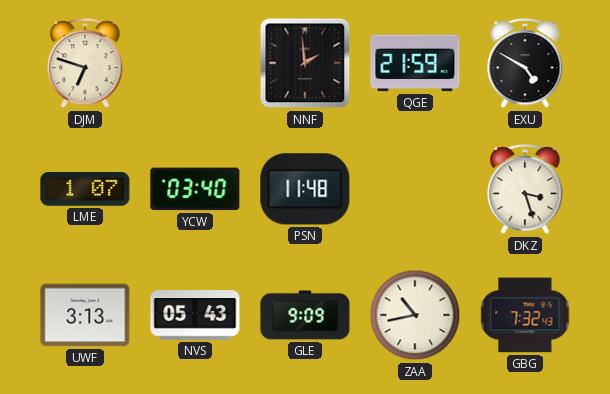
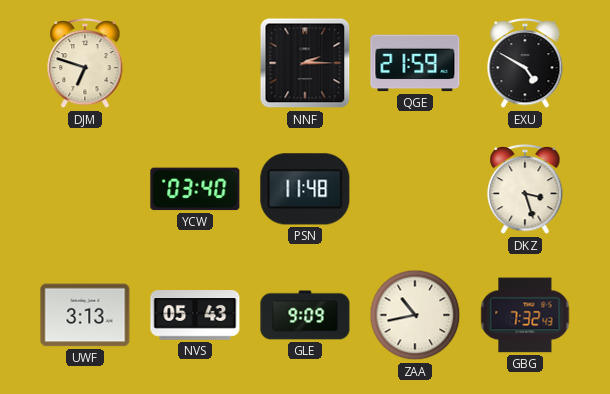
NNF: 1:59 -> 2:15 (305, 63)
LME: 1:07 -> none (85, 190)
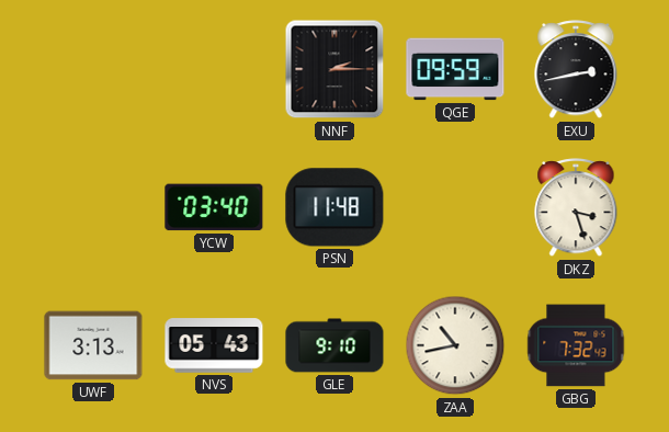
DJM: 6:48 -> none (85, 64)
QGE: 21:59 -> 09:59 (455, 69)
EXU: 4:50 -> 2:43 (576, 70)
GLE: 9:09 -> 9:10 (334, 345)
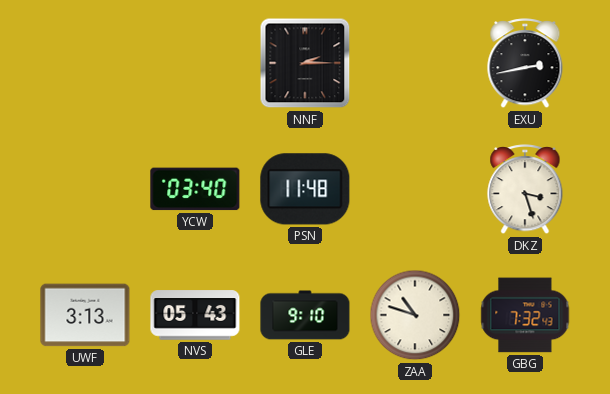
QGE: 09:59 -> none (455, 69)
ZAA: 10:43 -> 10:48 (415, 315)
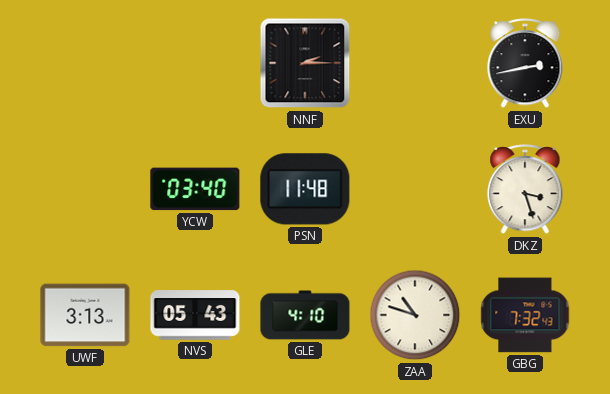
GLE: 9:10 -> 4:10 (305, 315)
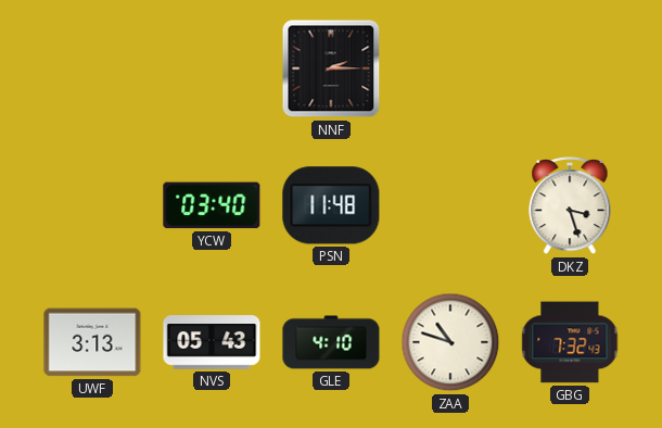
EXU: 2:43 -> none (525, 64)
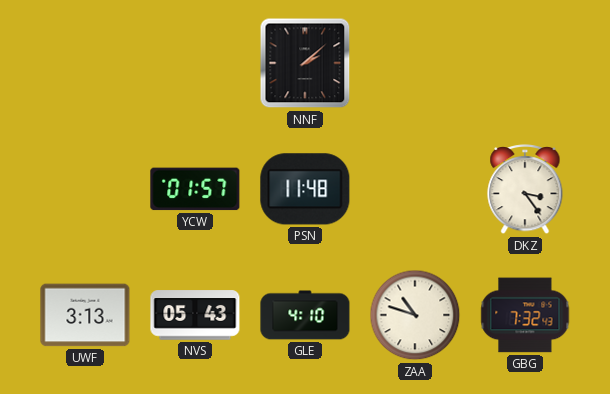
NNF: 2:15 -> 2:08 (305, 63)
YCW: 03:40 -> 01:57 (195, 189)
DKZ: 3:27 -> 3:24 (525, 190)
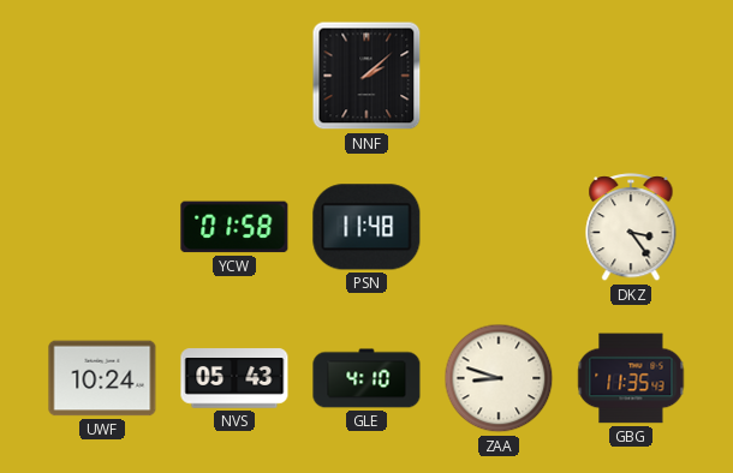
YCW: 01:57 -> 01:58 (234, 227)
UWF: 3:13 -> 10:24 (102, 378)
ZAA: 10:48 -> 8:48 (499, 378)
GBG: 7:32 -> 11:35 (631, 378)
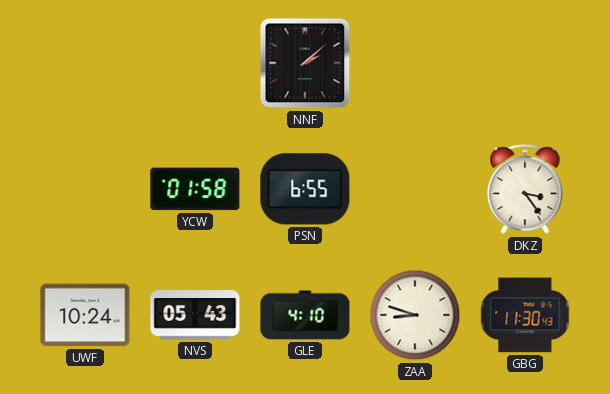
PSN: 11:48 -> 6:55 (305, 189)
GBG: 11:35 -> 11:30 (525, 315)
